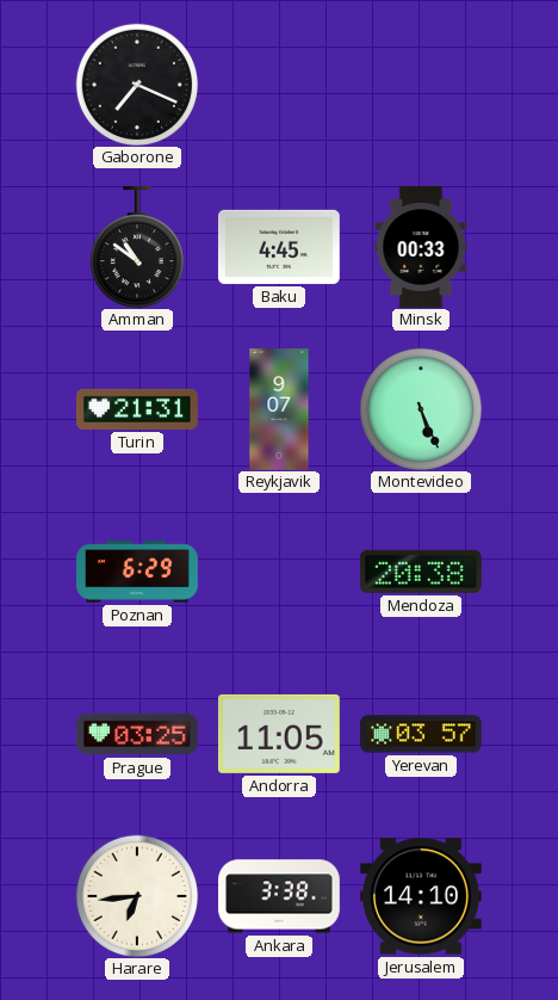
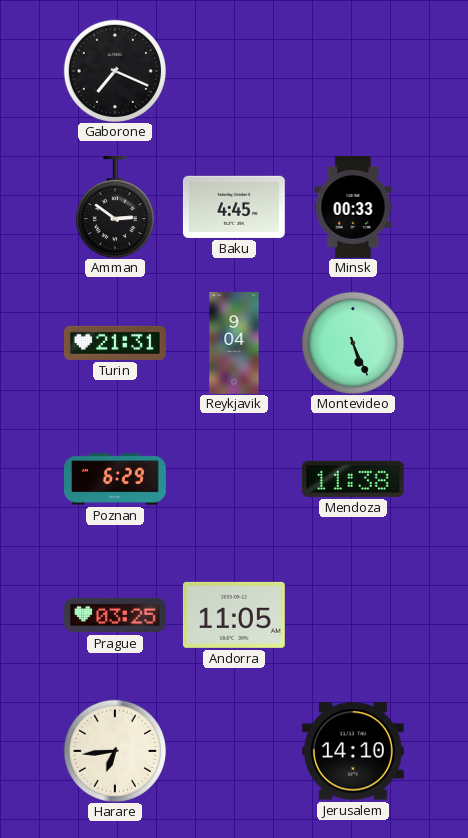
Amman: 10:51 -> 2:51 (115, 207)
Reykjavik: 9:07 -> 9:04 (234, 344)
Mendoza: 20:38 -> 11:38 (353, 479)
Yerevan: 03:57 -> none (422, 734)
Ankara: 3:38 -> none (280, 896)
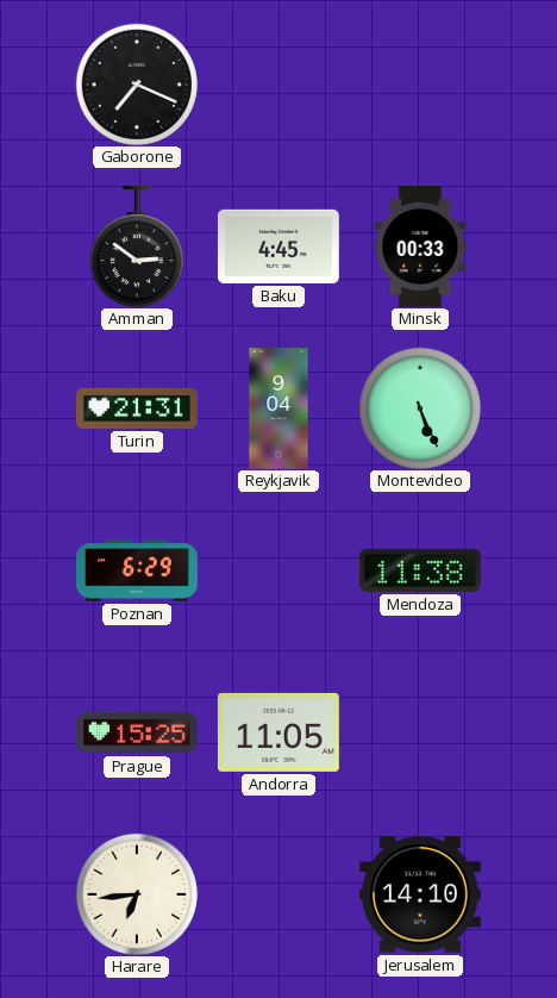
Prague: 03:25 -> 15:25 (137, 732)
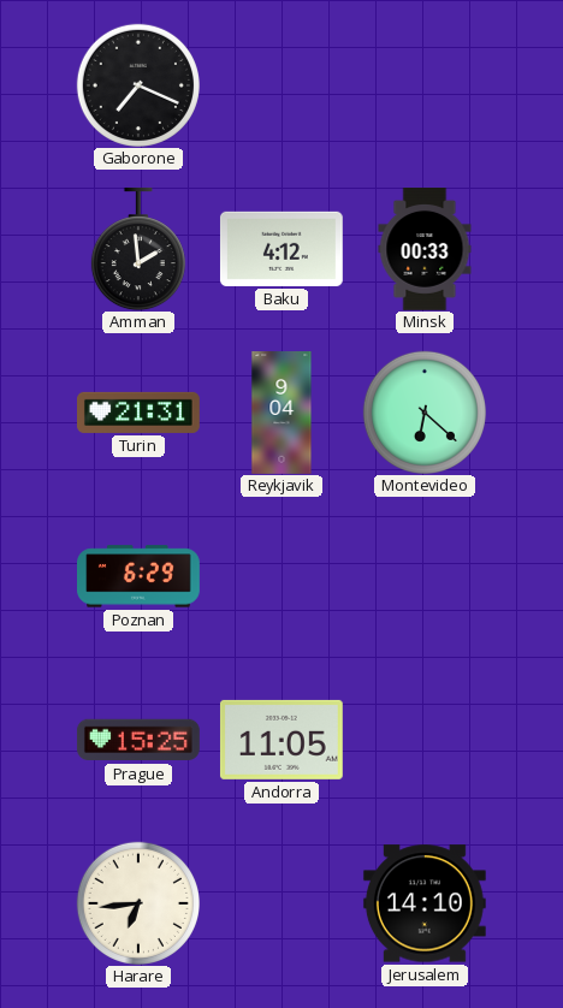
Amman: 2:51 -> 1:59 (138, 249)
Baku: 4:45 -> 4:12 (281, 249)
Montevideo: 5:26 -> 6:22 (425, 413)
Mendoza: 11:38 -> none (420, 570)
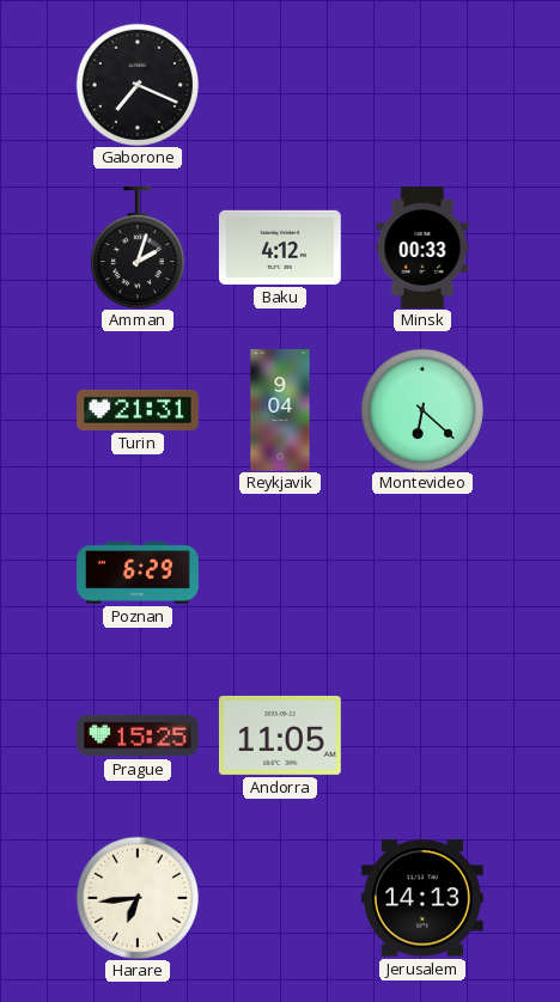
Amman: 1:59 -> 2:03 (138, 248)
Jerusalem: 14:10 -> 14:13 (422, 898)
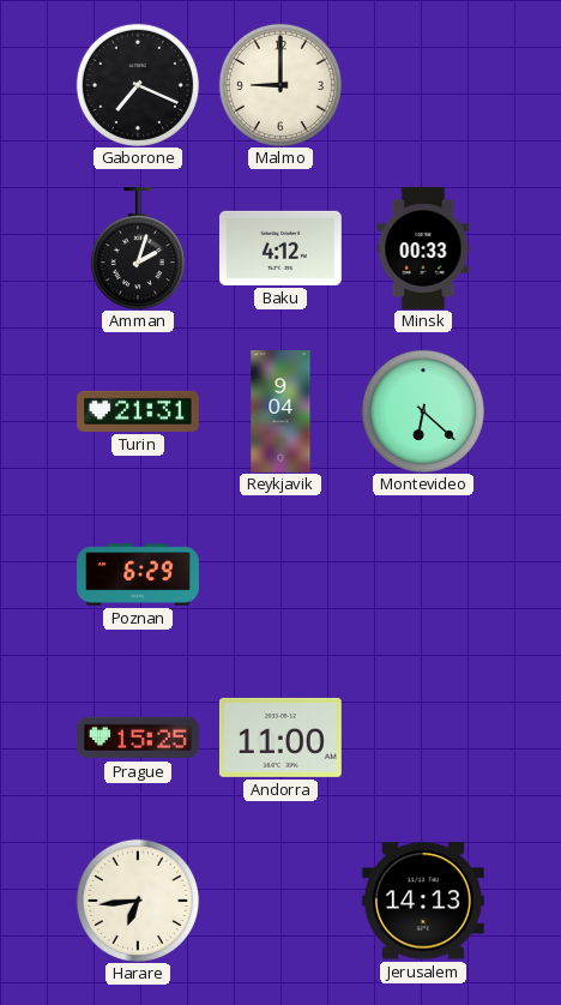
Malmo: none -> 9:00 (280, 85)
Andorra: 11:05 -> 11:00 (280, 738)
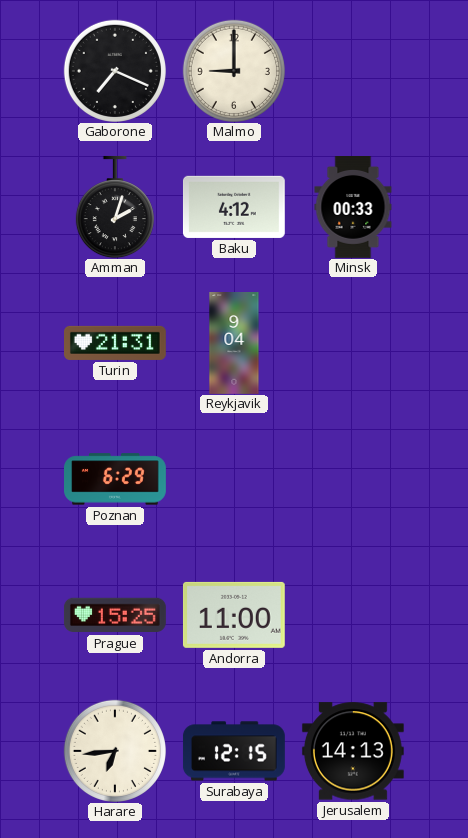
Montevideo: 6:22 -> none (423, 411)
Surabaya: none -> 12:15 (234, 751)
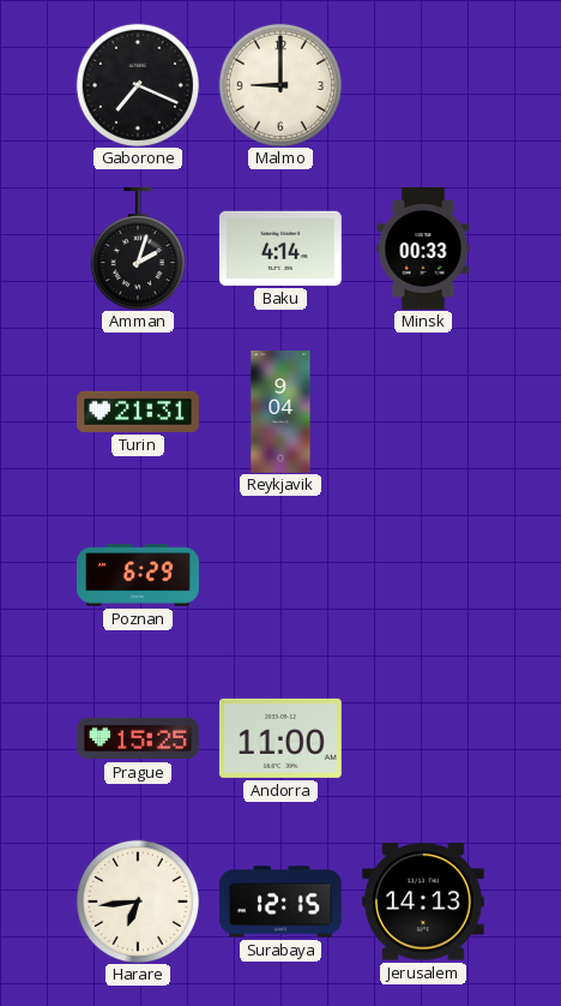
Baku: 4:12 -> 4:14 (280, 248)
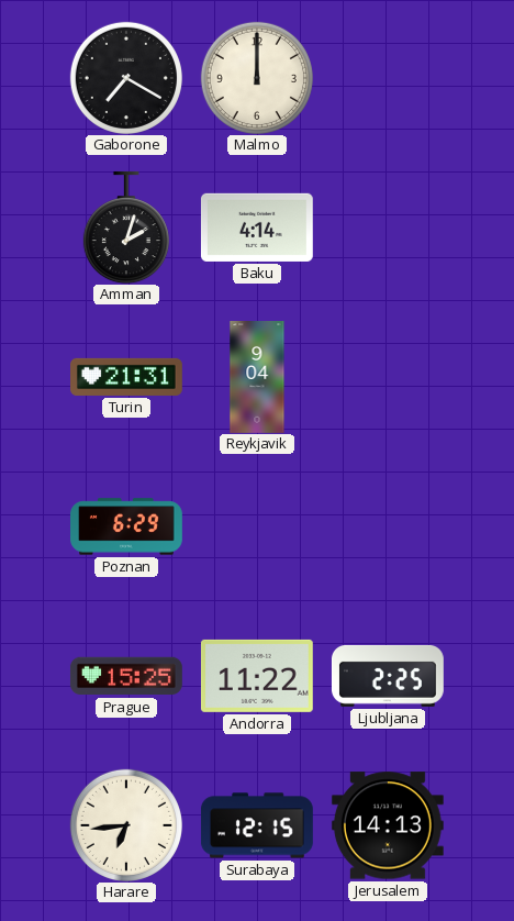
Gaborone: 7:19 -> 7:20 (126, 78)
Malmo: 9:00 -> 12:00 (257, 78)
Minsk: 00:33 -> none (423, 250)
Andorra: 11:00 -> 11:22 (257, 676)
Ljubljana: none -> 2:25 (388, 676)
